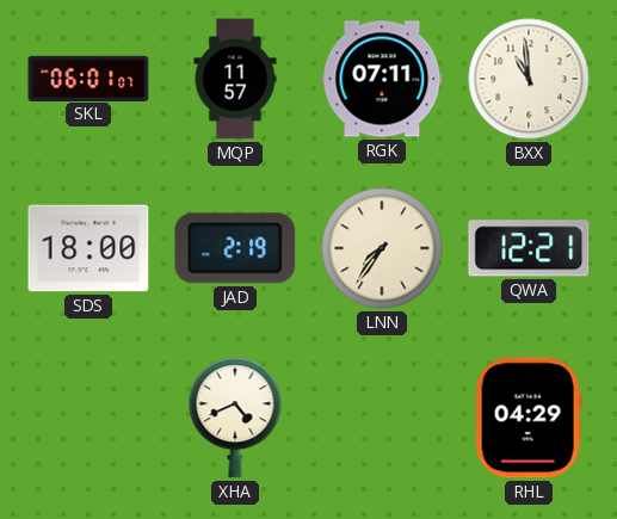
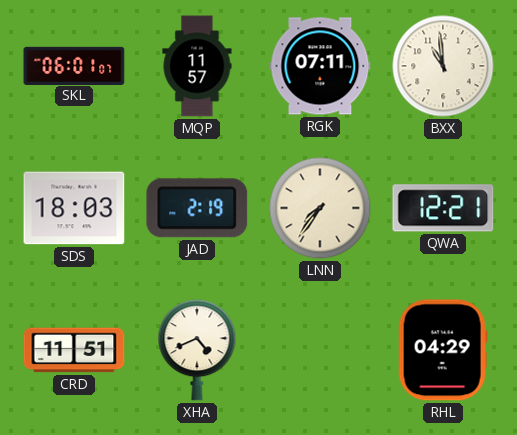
SDS: 18:00 -> 18:03 (74, 208)
CRD: none -> 11:51 (74, 350)
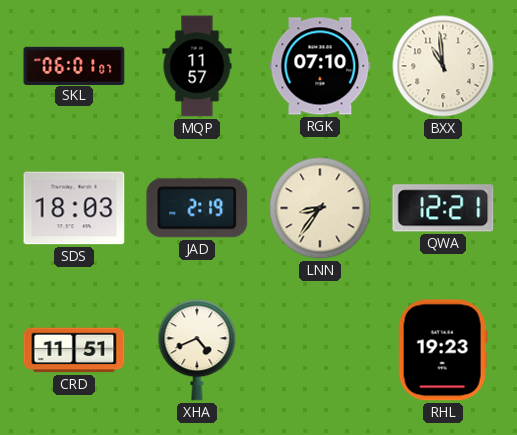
RGK: 07:11 -> 07:10 (320, 66)
LNN: 7:36 -> 8:36 (320, 208)
RHL: 04:29 -> 19:23 (443, 350)
